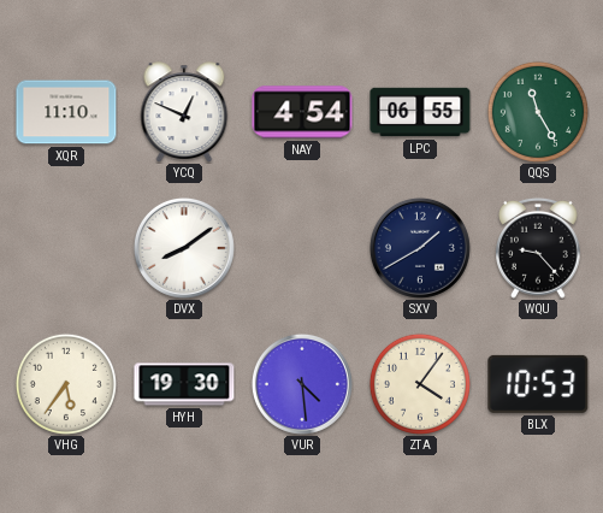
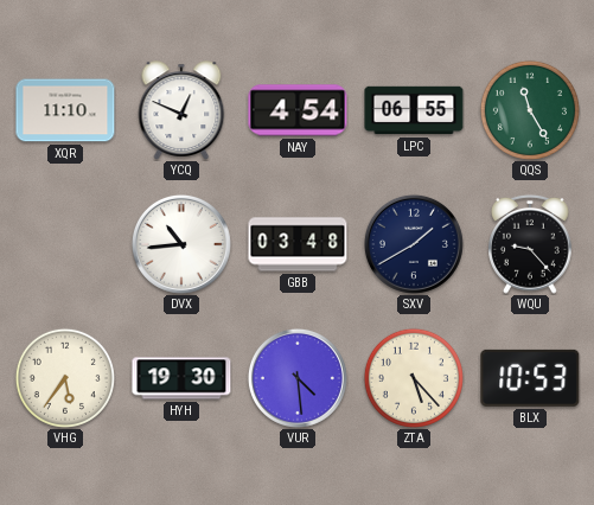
DVX: 8:09 -> 10:44 (181, 244)
GBB: none -> 03:48 (298, 244)
ZTA: 4:06 -> 5:23 (414, 378)
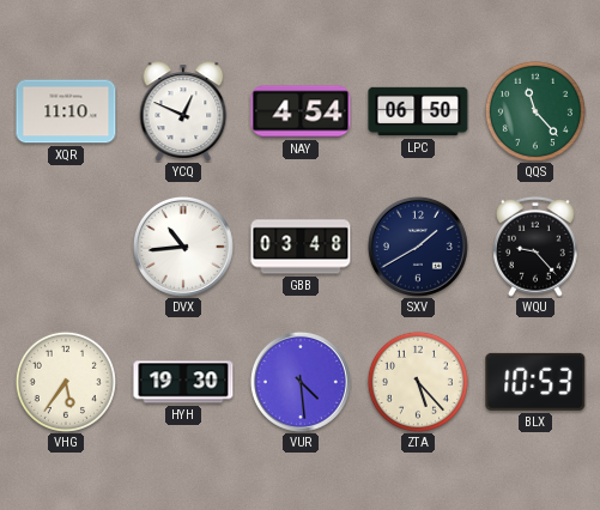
LPC: 06:55 -> 06:50 (418, 111)
QQS: 11:25 -> 11:23 (535, 111)
